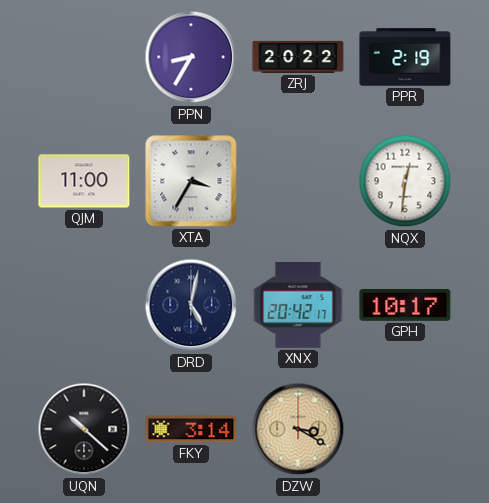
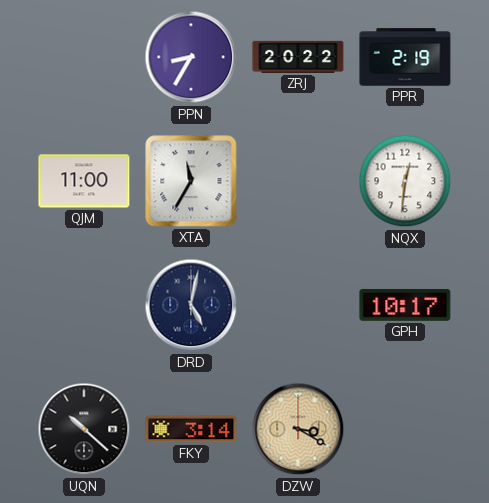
XTA: 3:35 -> 11:35 (191, 181)
XNX: 20:42 -> none (298, 305)
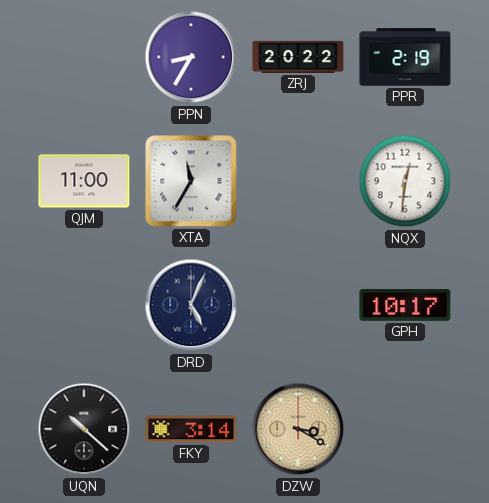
DRD: 5:02 -> 5:04 (191, 305)
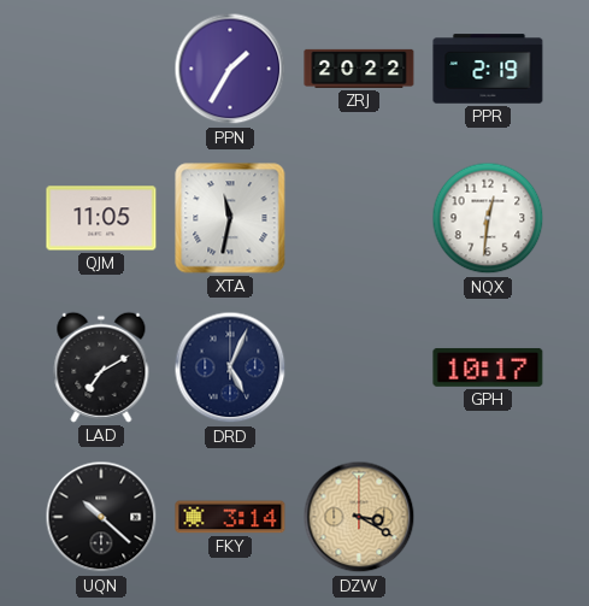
PPN: 8:35 -> 1:35 (230, 69)
QJM: 11:00 -> 11:05 (101, 218)
XTA: 11:35 -> 11:32 (230, 218)
LAD: none -> 7:10 (101, 367)
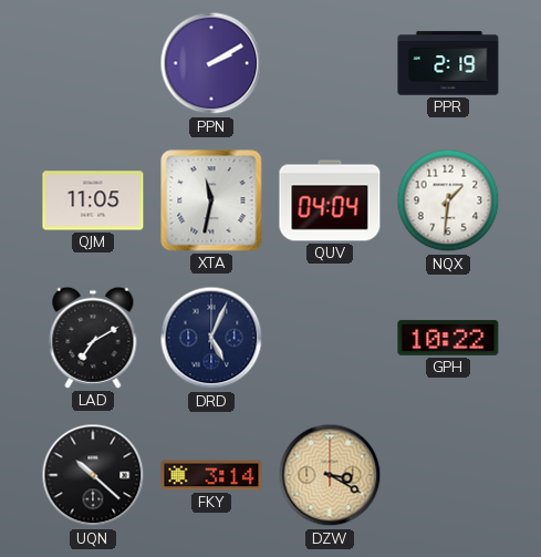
PPN: 1:35 -> 2:10 (211, 63)
ZRJ: 20:22 -> none (359, 69)
QUV: none -> 04:04 (330, 200)
NQX: 12:31 -> 1:31 (448, 200)
GPH: 10:17 -> 10:22 (448, 338)
